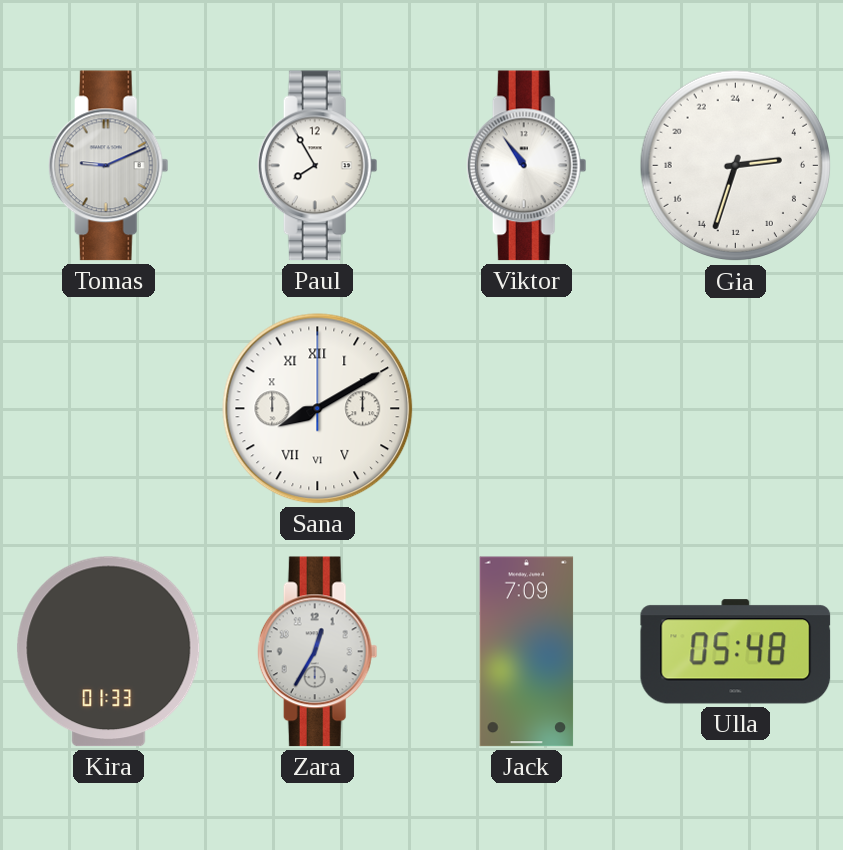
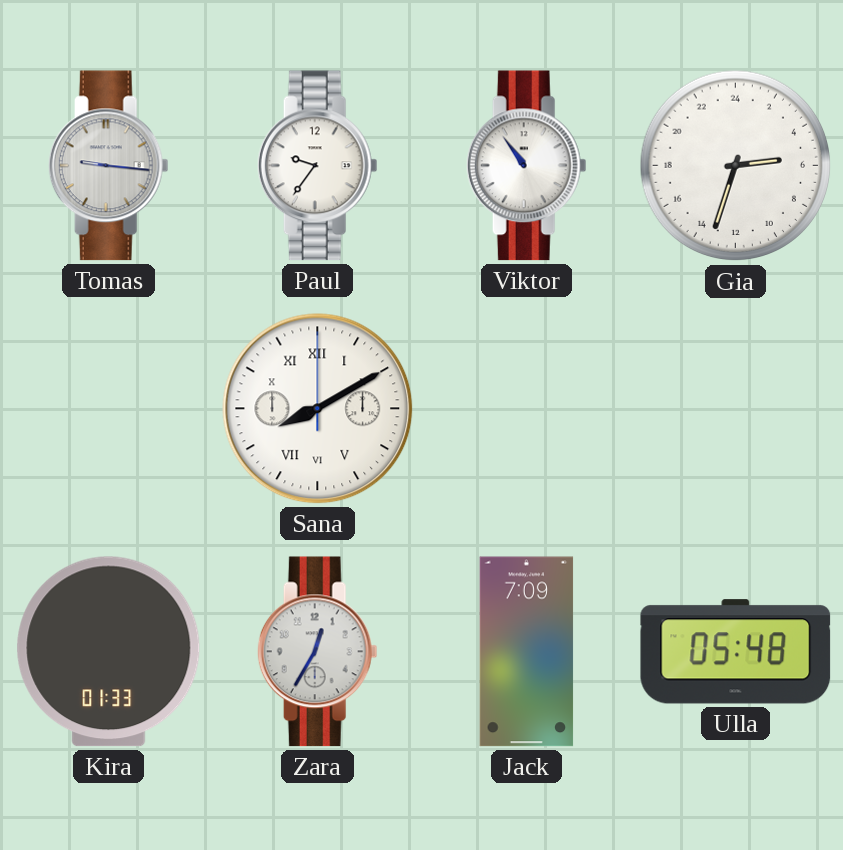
Tomas: 9:11 -> 9:16 (108, 166)
Paul: 7:55 -> 9:36 (317, 166)
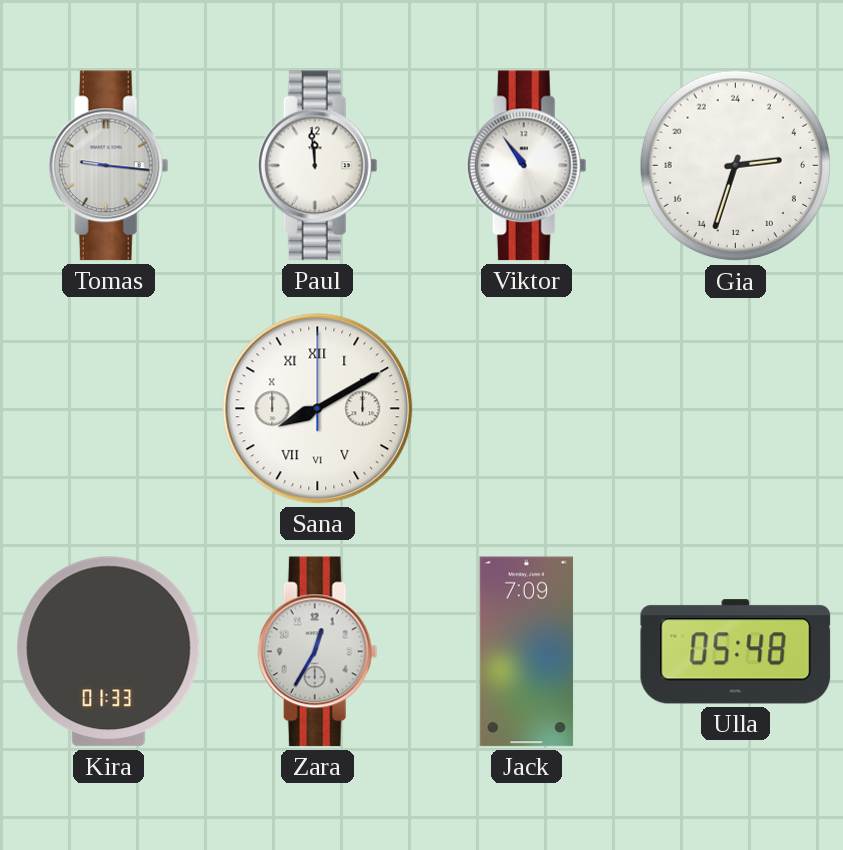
Paul: 9:36 -> 11:59 (317, 166)
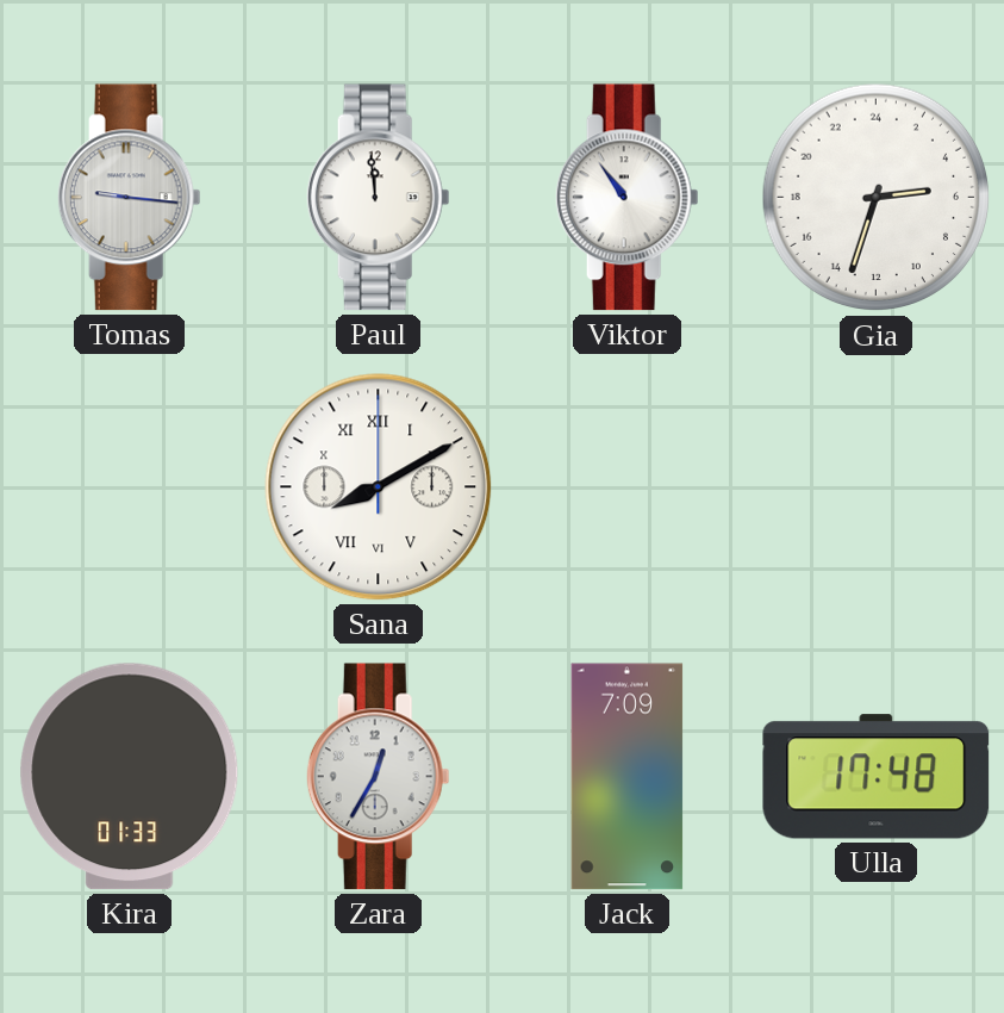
Ulla: 05:48 -> 17:48 (877, 777)
